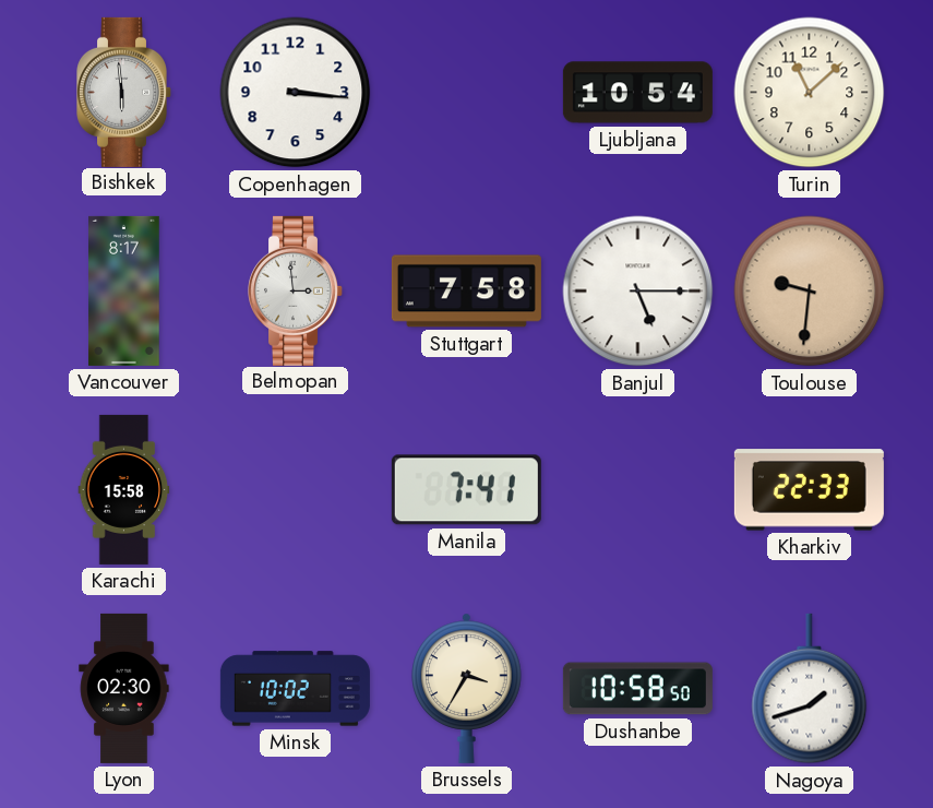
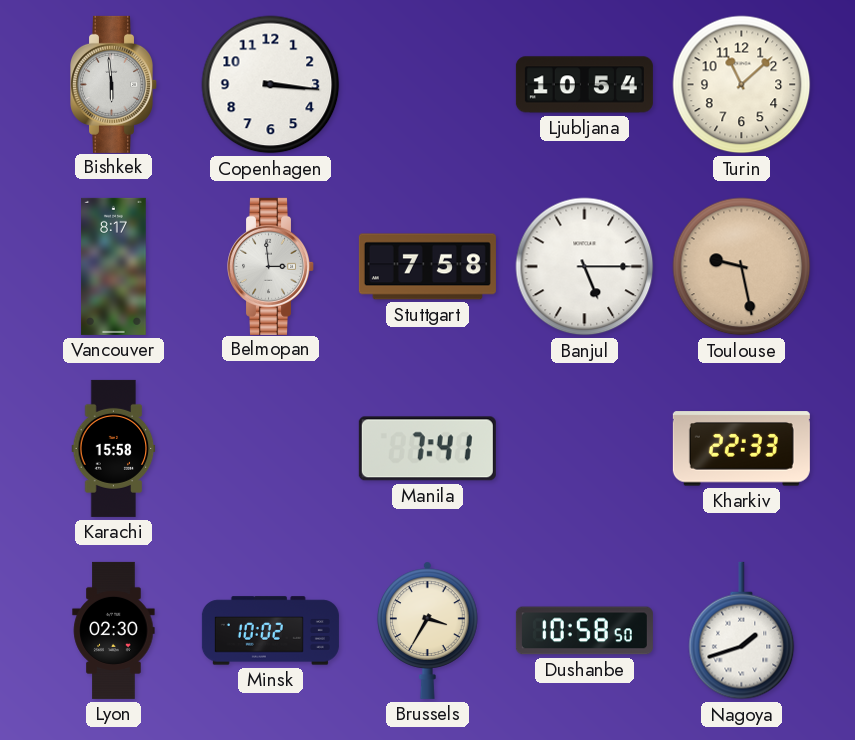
Toulouse: 9:31 -> 9:28 (742, 267)
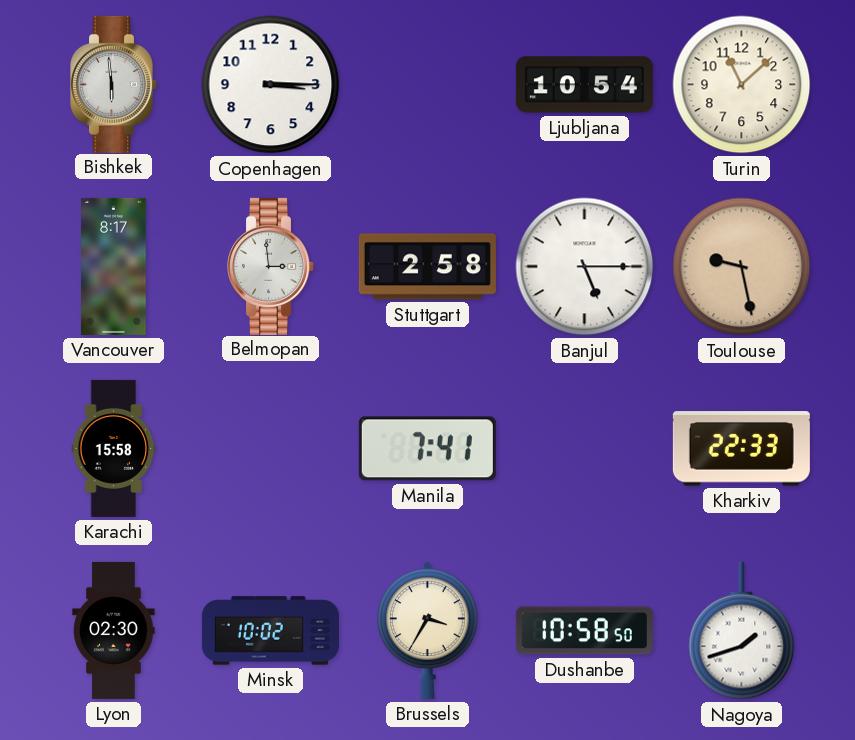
Copenhagen: 3:16 -> 3:15 (271, 85)
Stuttgart: 7:58 -> 2:58 (427, 267)
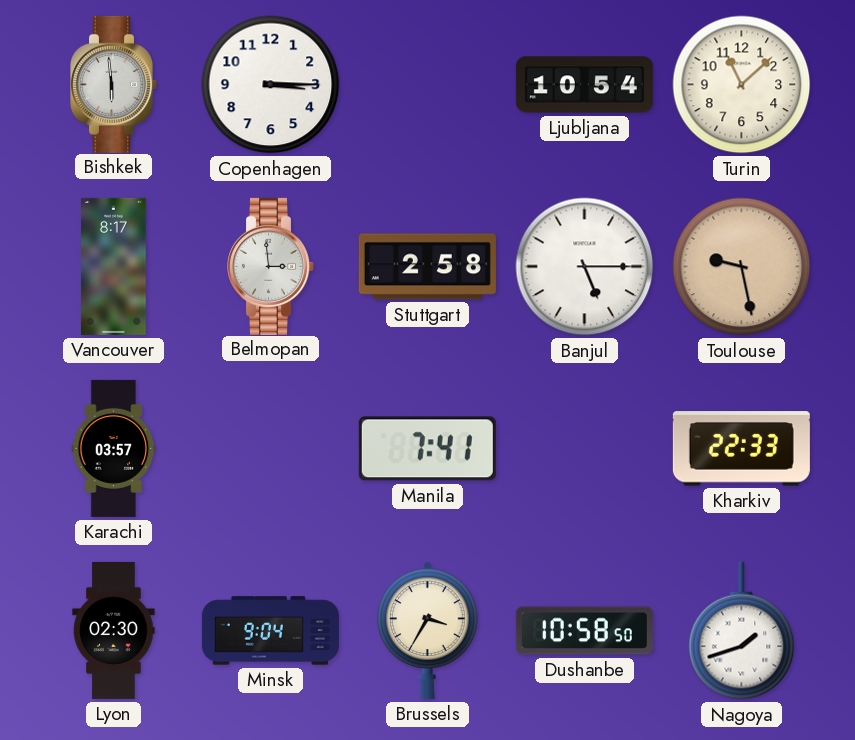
Karachi: 15:58 -> 03:57 (114, 448)
Minsk: 10:02 -> 9:04 (270, 631)
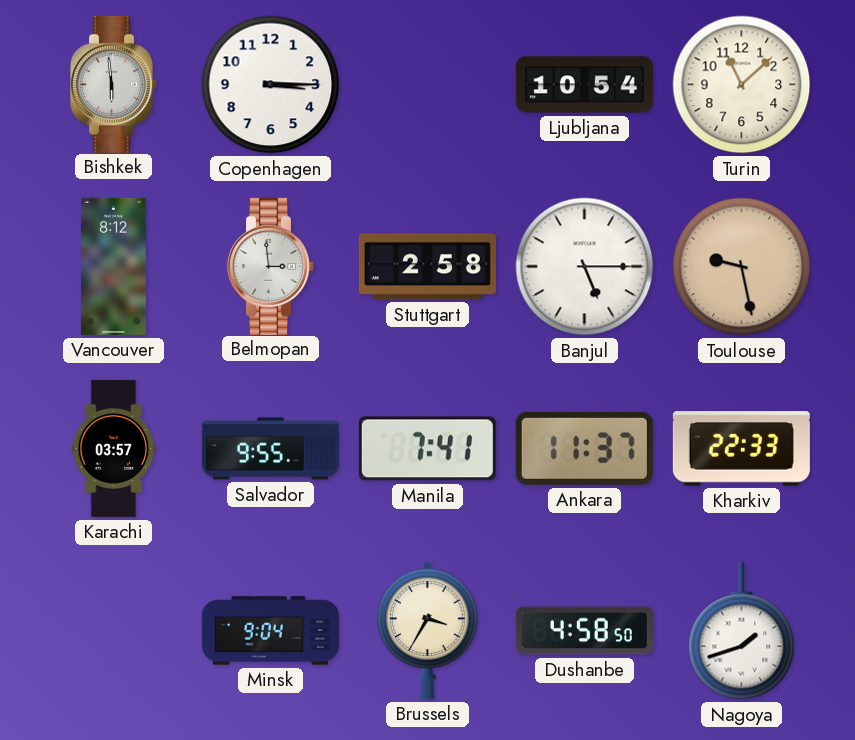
Vancouver: 8:17 -> 8:12 (114, 266)
Salvador: none -> 9:55 (270, 449)
Ankara: none -> 11:37 (584, 448)
Lyon: 02:30 -> none (114, 630)
Dushanbe: 10:58 -> 4:58 (584, 631)
